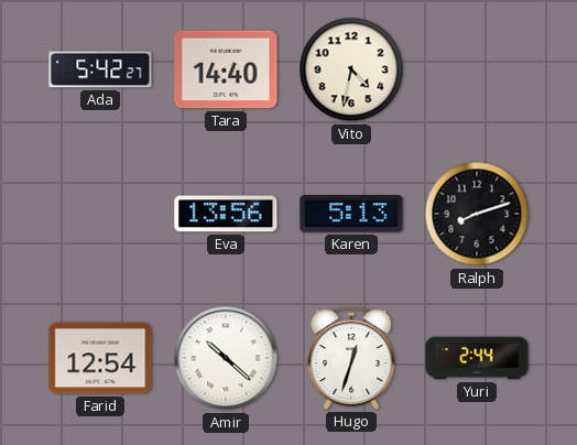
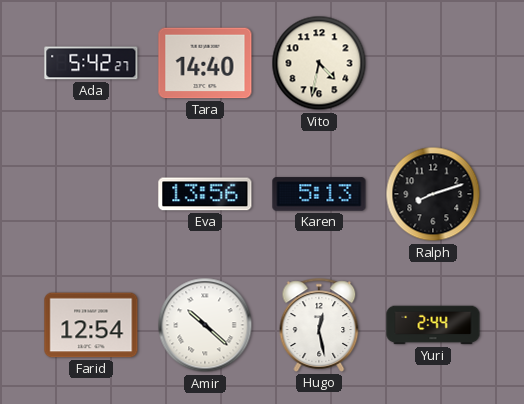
Hugo: 12:33 -> 12:28 (319, 325)
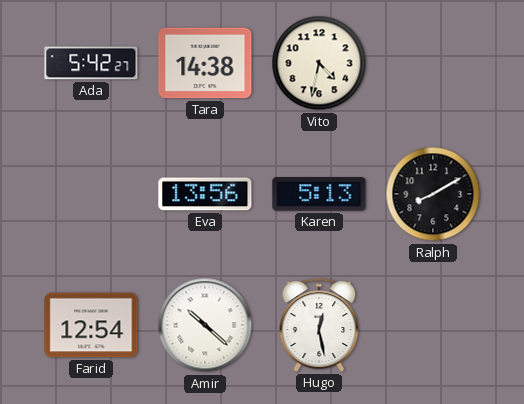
Tara: 14:40 -> 14:38 (205, 63)
Ralph: 8:12 -> 8:10 (433, 194)
Yuri: 2:44 -> none (433, 325)
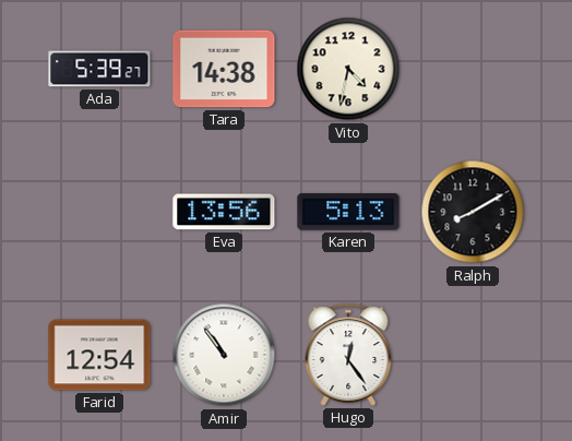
Ada: 5:42 -> 5:39 (99, 69)
Amir: 10:22 -> 10:54 (224, 355)
Hugo: 12:28 -> 12:24 (348, 355)
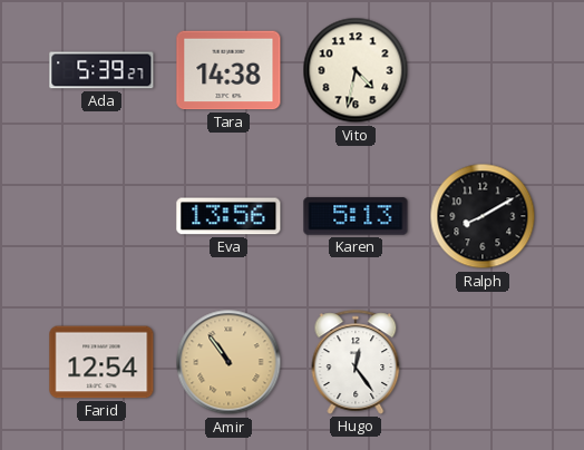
Amir dial: white -> champagne (228, 362)
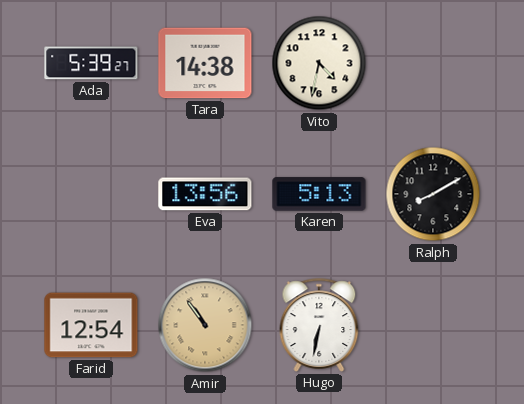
Hugo: 12:24 -> 6:32 (319, 325)
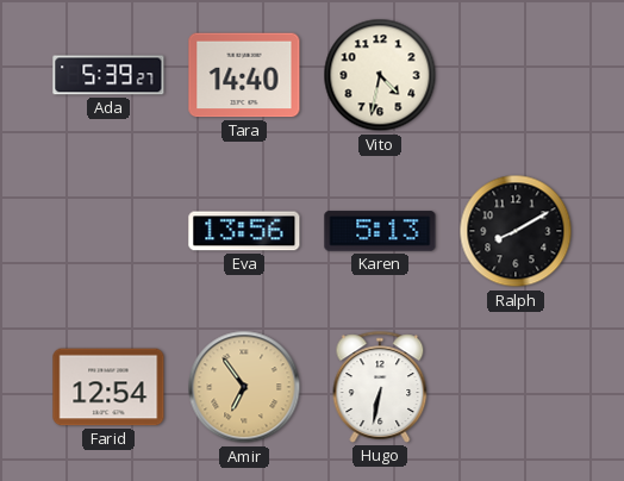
Tara: 14:38 -> 14:40 (244, 75)
Amir: 10:54 -> 6:54 (244, 387)
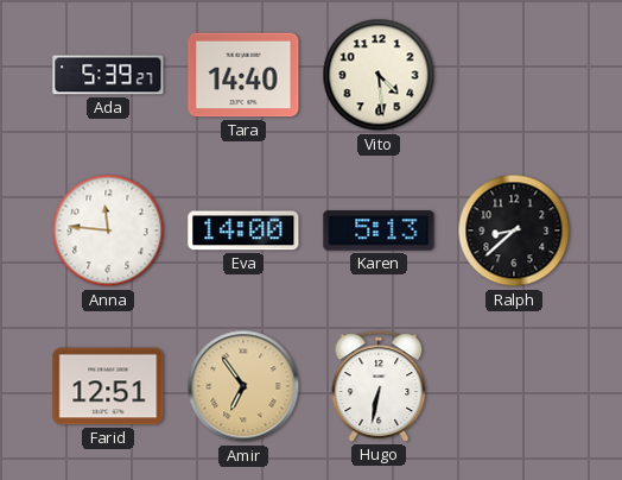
Vito: 4:32 -> 4:29 (379, 75)
Anna: none -> 11:46 (108, 230)
Eva: 13:56 -> 14:00 (243, 230)
Ralph: 8:10 -> 8:38 (514, 230)
Farid: 12:54 -> 12:51 (108, 386)
